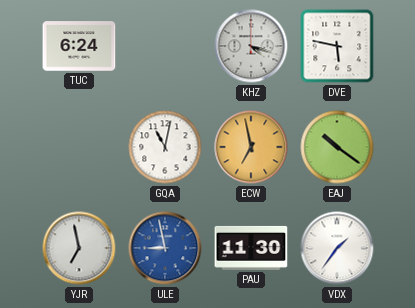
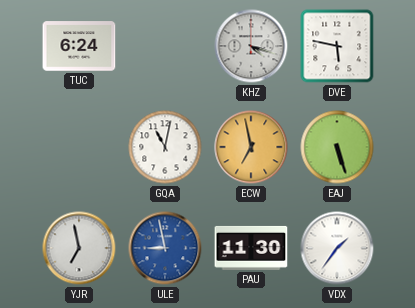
EAJ: 10:21 -> 5:27 (337, 147)
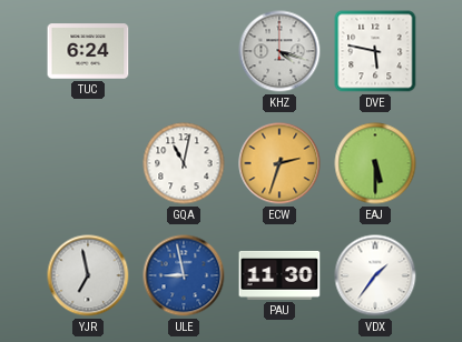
ECW: 6:58 -> 2:33 (279, 163)
EAJ: 5:27 -> 5:30 (375, 163)
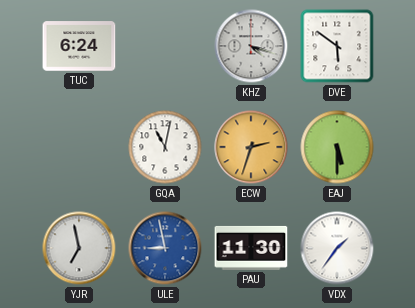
DVE: 5:47 -> 5:51 (337, 46)
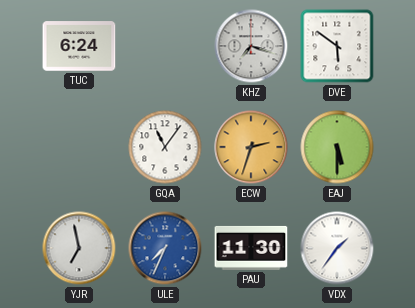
KHZ: 4:18 -> 7:18 (251, 46)
GQA: 11:02 -> 11:06 (165, 147)
ULE: 8:58 -> 7:34 (165, 248)
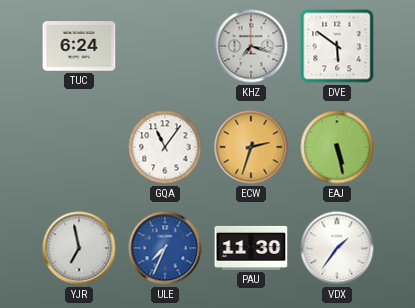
EAJ: 5:30 -> 5:28 (337, 147)
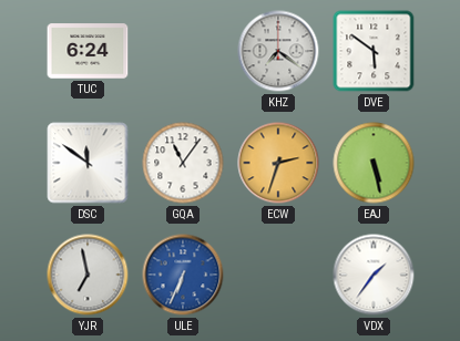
KHZ: 7:18 -> 7:21 (278, 51)
DSC: none -> 11:51 (88, 163)
ULE: 7:34 -> 6:34 (183, 275)
PAU: 11:30 -> none (251, 248)
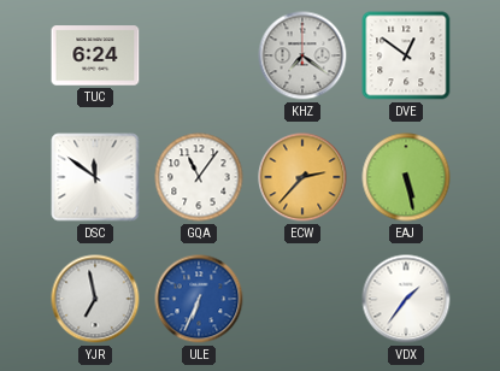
DVE: 5:51 -> 12:51 (406, 55)
ECW: 2:33 -> 2:37 (302, 177)
